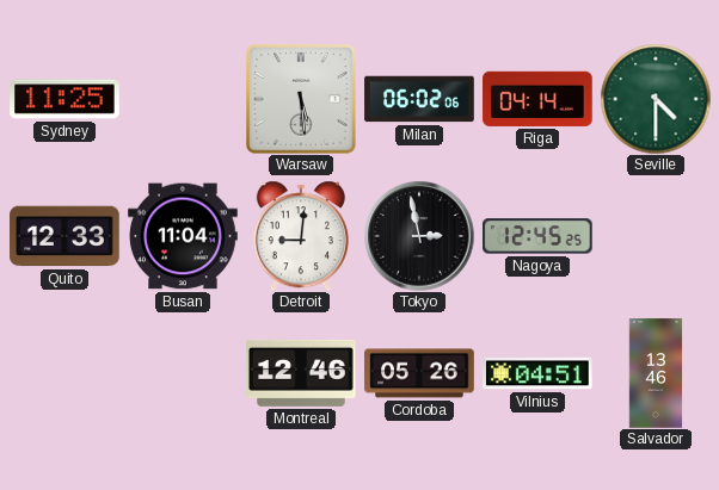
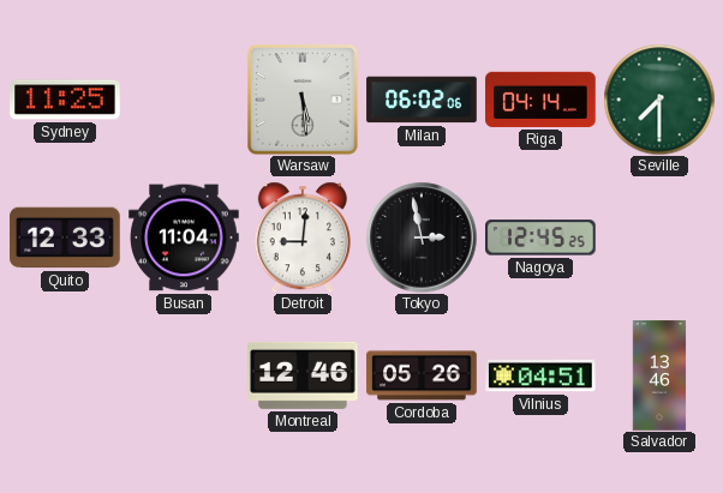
Seville: 4:30 -> 7:30 (659, 100)
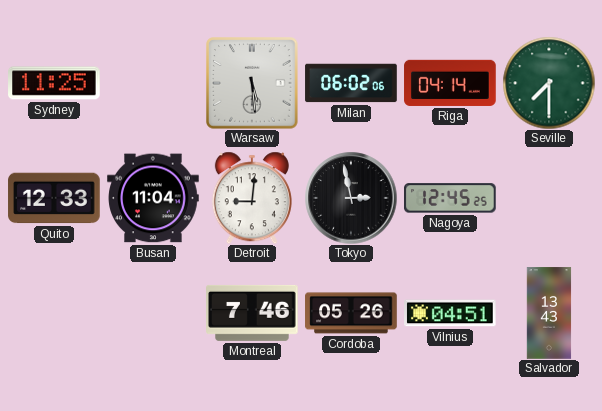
Montreal: 12:46 -> 7:46 (252, 313)
Salvador: 13:46 -> 13:43 (549, 313)
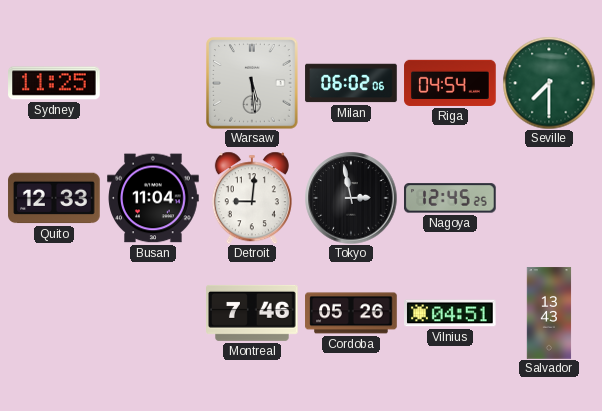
Riga: 04:14 -> 04:54 (450, 83)
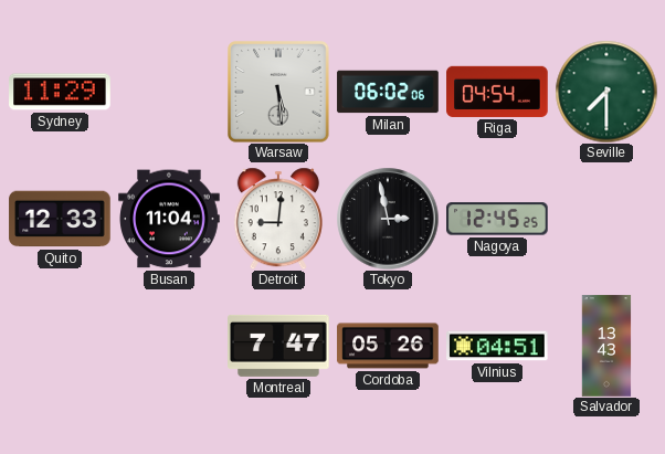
Sydney: 11:25 -> 11:29 (60, 92)
Montreal: 7:46 -> 7:47 (278, 346)
